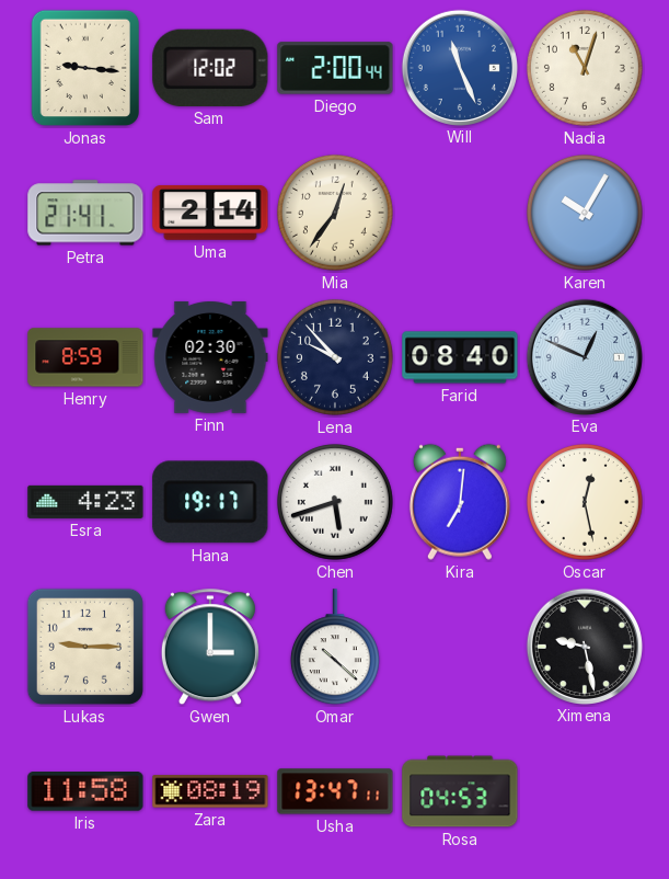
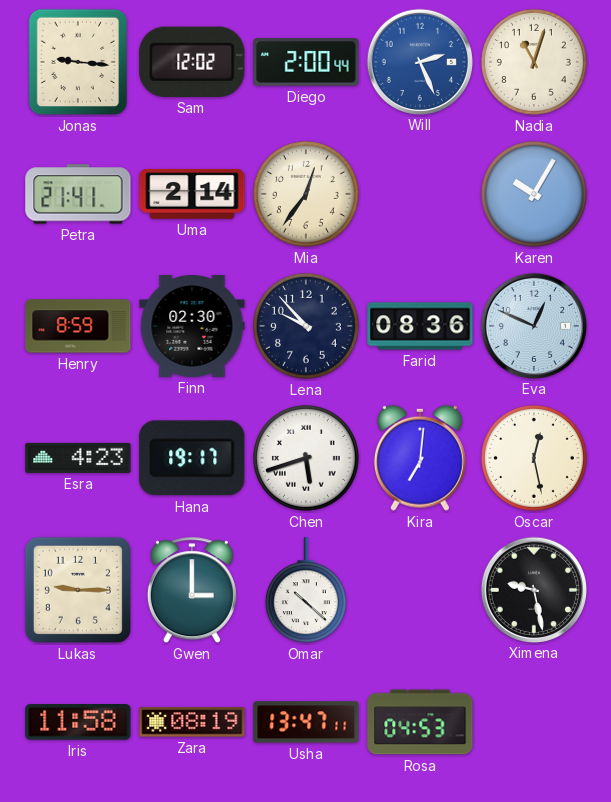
Will: 11:26 -> 2:26 (419, 61)
Farid: 08:40 -> 08:36 (420, 326)
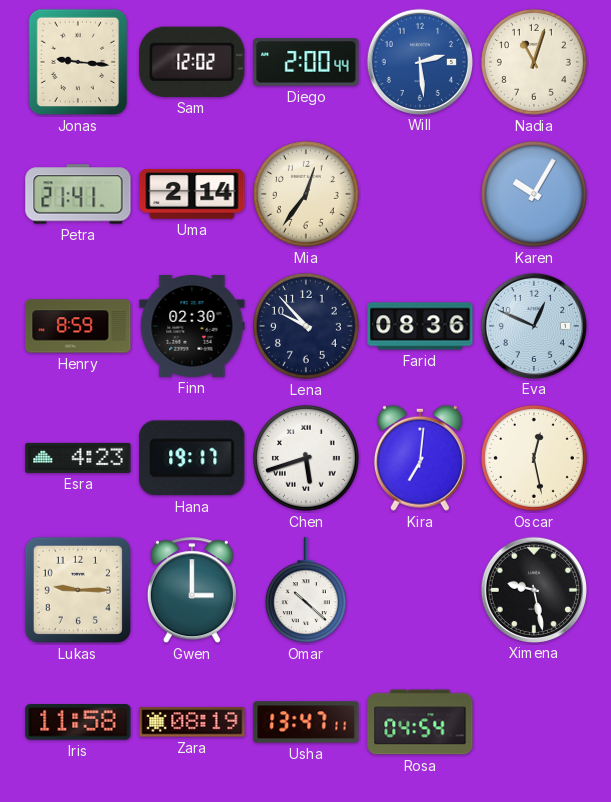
Will: 2:26 -> 2:29 (419, 61)
Rosa: 04:53 -> 04:54 (420, 722)
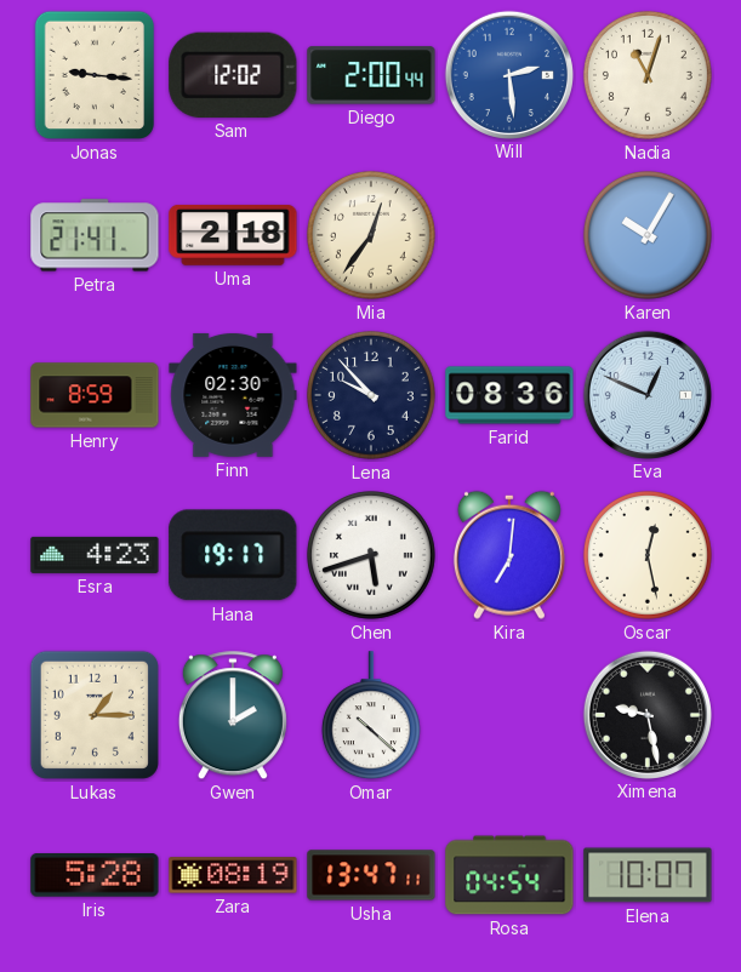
Uma: 2:14 -> 2:18 (233, 235)
Lukas: 9:15 -> 1:15 (95, 715)
Gwen: 3:00 -> 2:00 (233, 716)
Iris: 11:58 -> 5:28 (95, 876)
Elena: none -> 10:07 (648, 875)
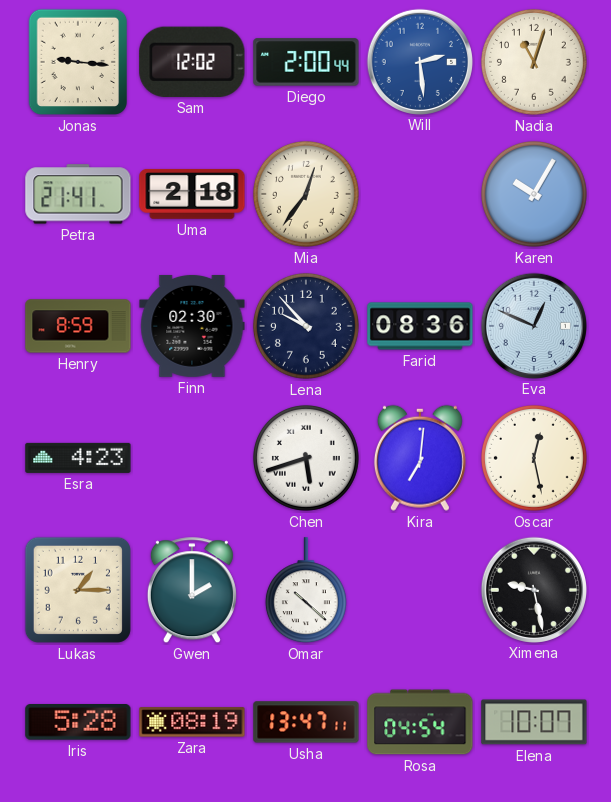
Hana: 19:17 -> none (233, 555)
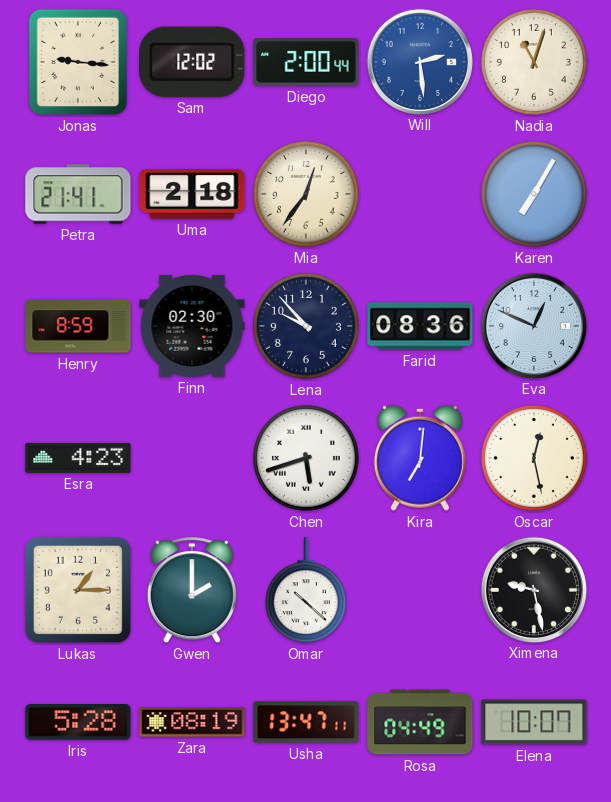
Karen: 10:05 -> 7:05 (534, 194)
Rosa: 04:54 -> 04:49 (420, 722)
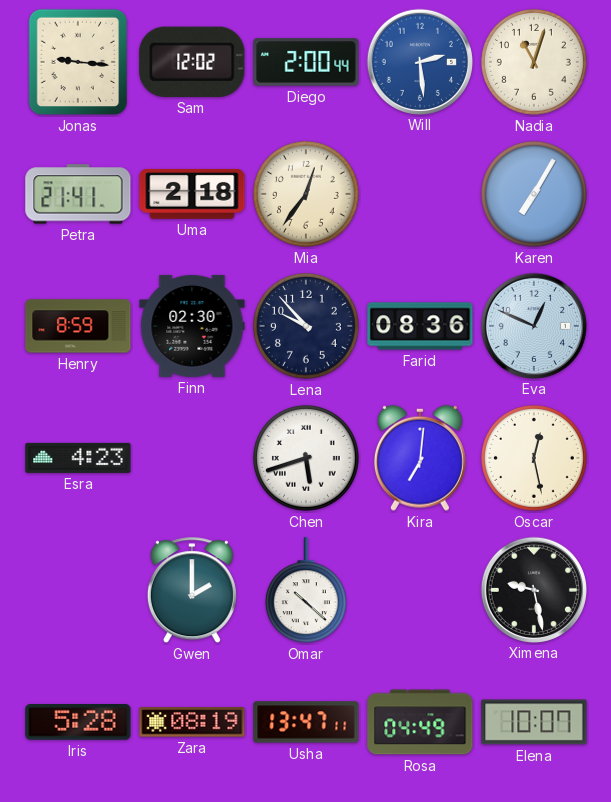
Lukas: 1:15 -> none (78, 590)
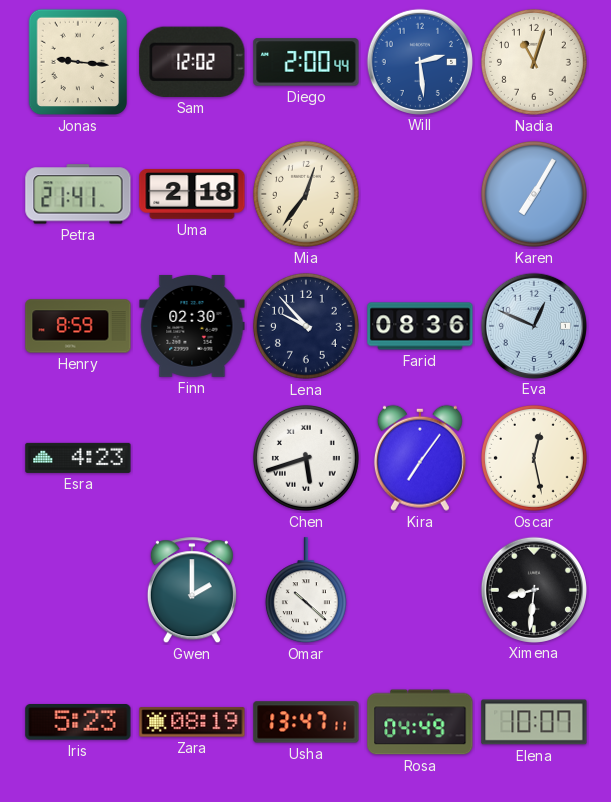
Kira: 7:01 -> 7:06 (420, 458)
Ximena: 9:28 -> 8:31 (533, 589)
Iris: 5:28 -> 5:23 (78, 723)
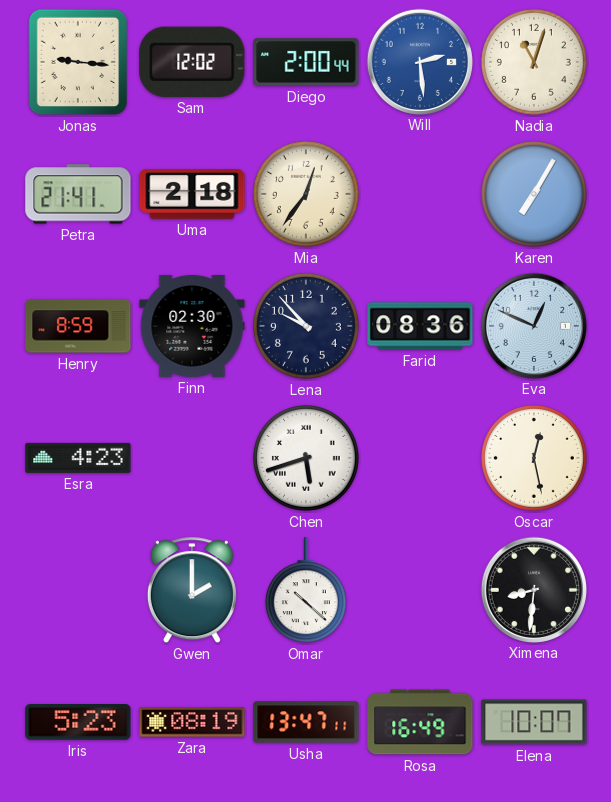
Kira: 7:06 -> none (420, 458)
Rosa: 04:49 -> 16:49 (420, 722)
